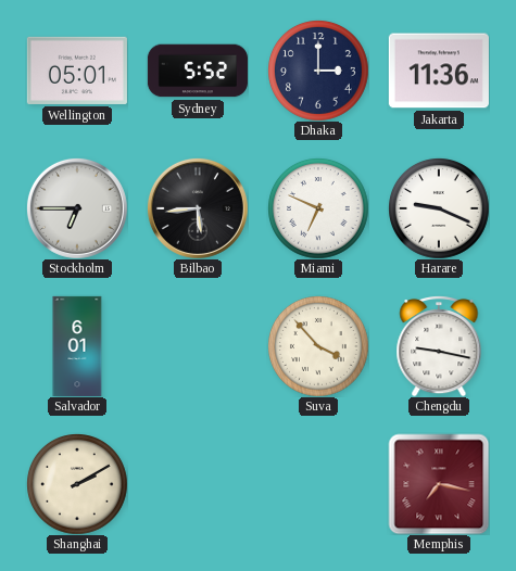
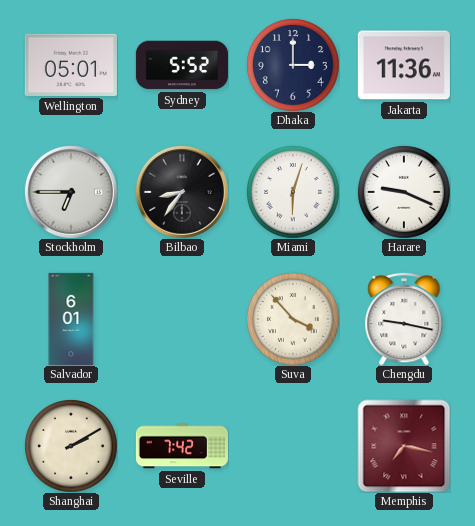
Bilbao: 5:44 -> 8:36 (182, 192)
Miami: 6:49 -> 6:03 (293, 192)
Seville: none -> 7:42 (182, 446)
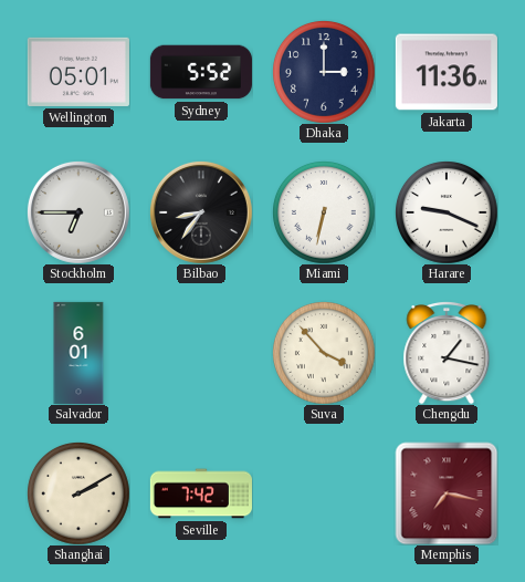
Miami: 6:03 -> 6:32 (324, 212)
Chengdu: 9:17 -> 1:17 (447, 353)
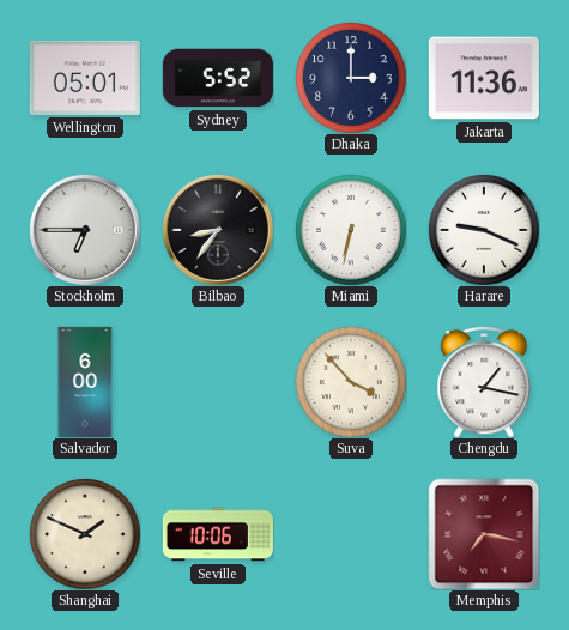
Salvador: 6:01 -> 6:00 (85, 382)
Shanghai: 2:10 -> 1:49 (85, 534)
Seville: 7:42 -> 10:06 (218, 534)
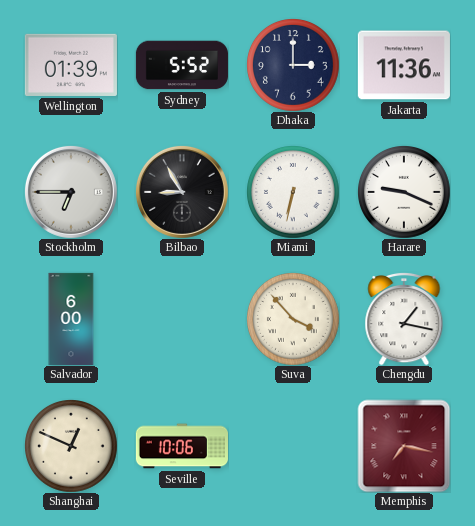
Wellington: 05:01 -> 01:39 (71, 65)
Bilbao: 8:36 -> 8:55 (182, 192)
Shanghai: 1:49 -> 12:49 (71, 446)
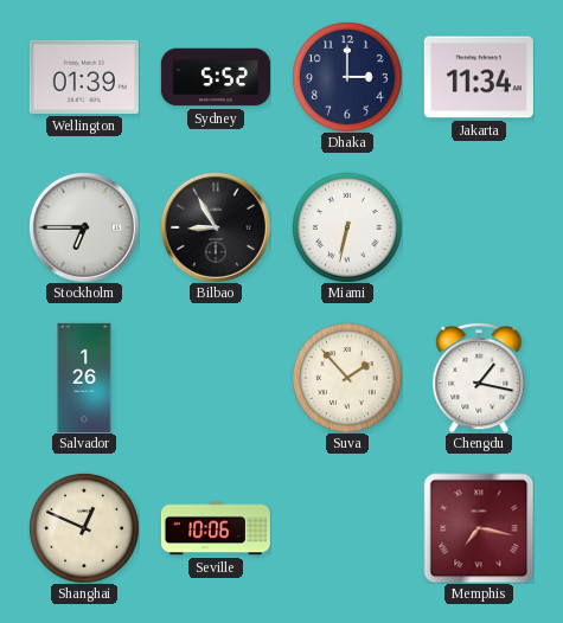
Jakarta: 11:36 -> 11:34 (479, 77)
Harare: 9:19 -> none (404, 192)
Salvador: 6:00 -> 1:26 (84, 378)
Suva: 3:53 -> 1:53 (347, 378)
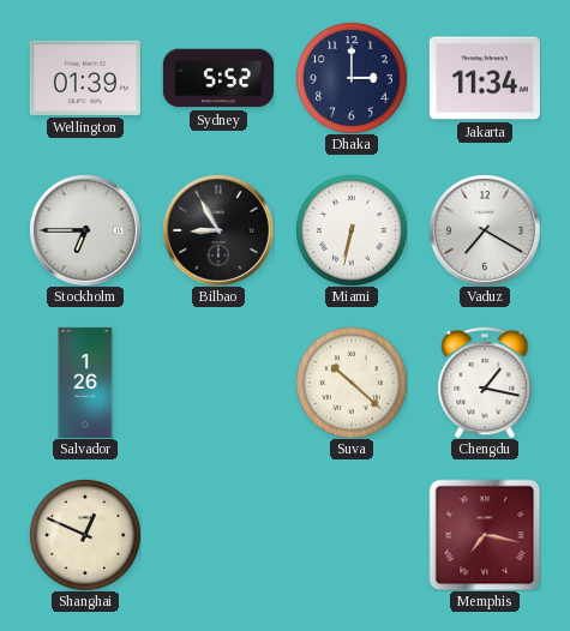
Vaduz: none -> 7:20 (485, 230)
Suva: 1:53 -> 10:22 (352, 383)
Seville: 10:06 -> none (216, 528)
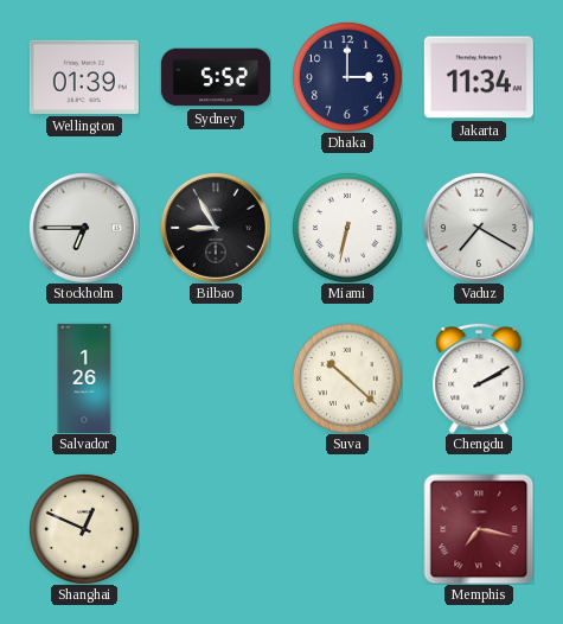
Chengdu: 1:17 -> 2:10 (479, 378)
